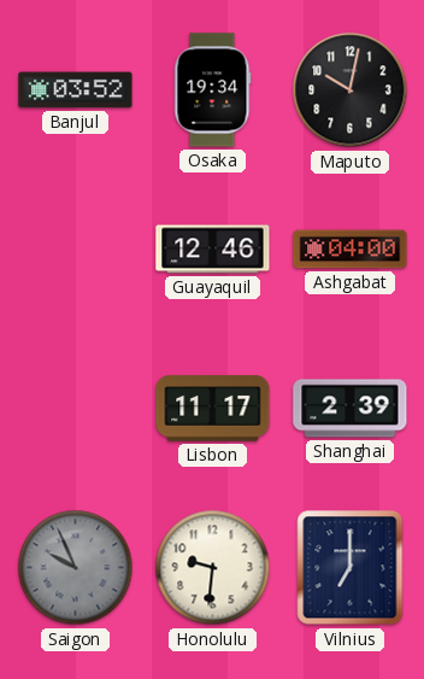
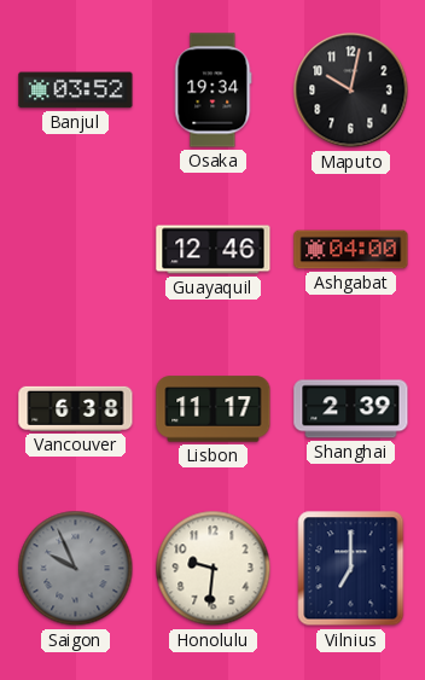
Vancouver: none -> 6:38 (76, 408)
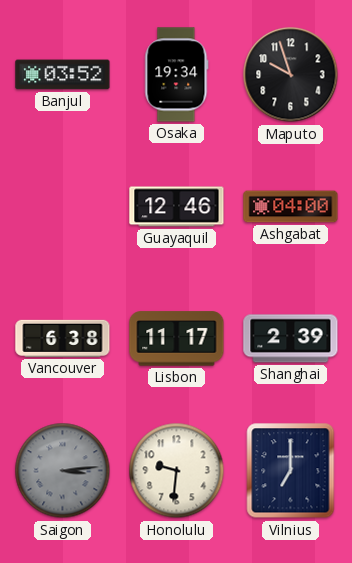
Maputo: 10:02 -> 9:57 (291, 75)
Saigon: 9:56 -> 3:14 (63, 471)
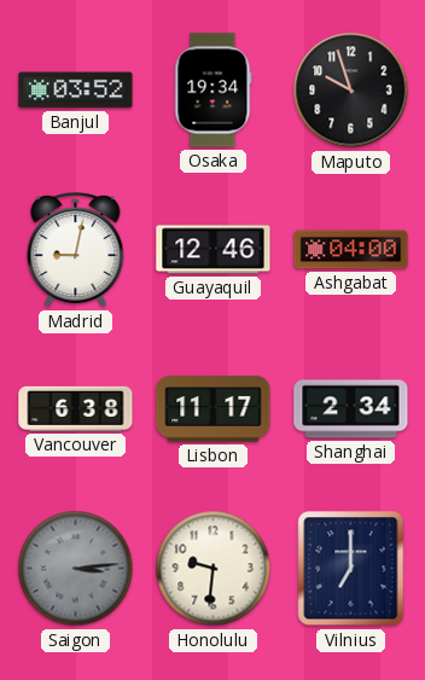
Madrid: none -> 9:02 (76, 250)
Shanghai: 2:39 -> 2:34 (351, 409)
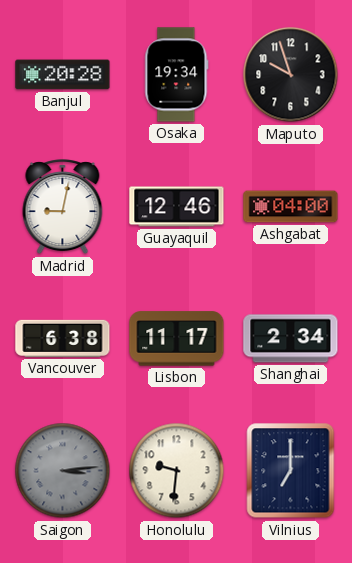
Banjul: 03:52 -> 20:28 (63, 75)
